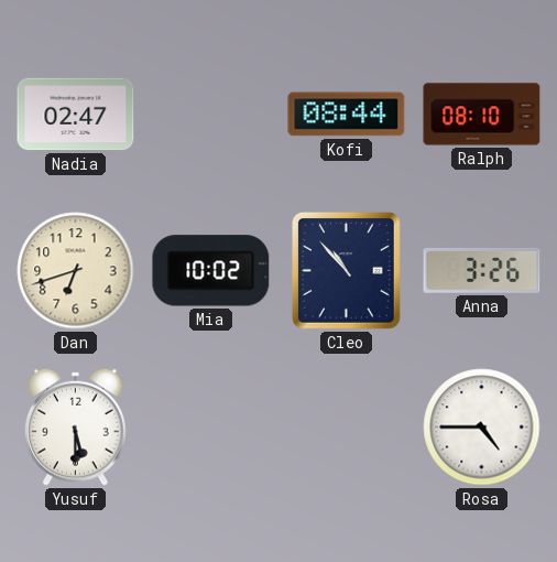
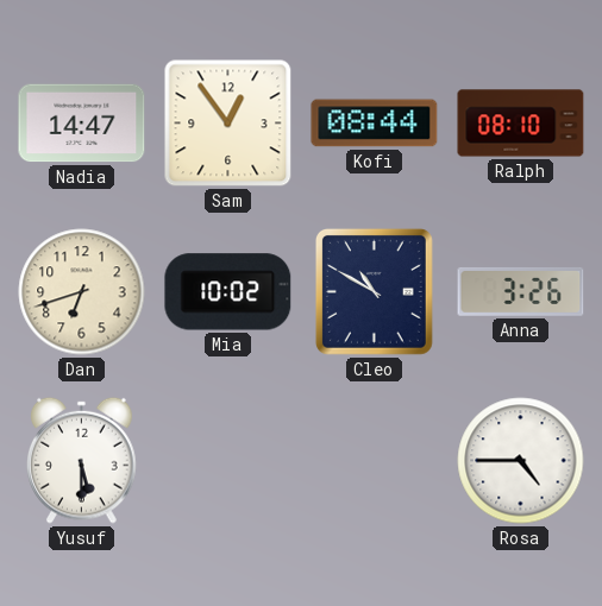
Nadia: 02:47 -> 14:47 (82, 124)
Sam: none -> 12:54 (228, 124)
Cleo: 10:53 -> 10:50 (374, 291)
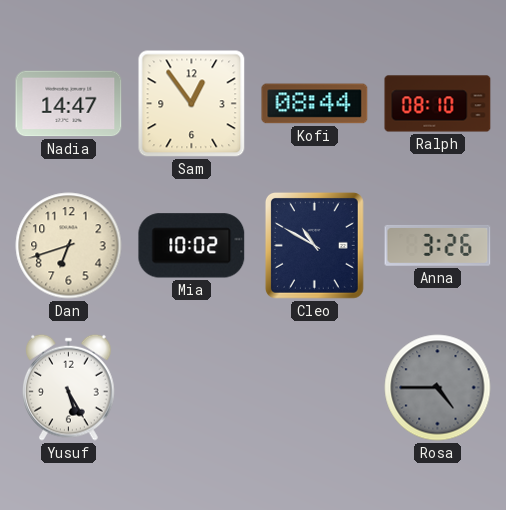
Yusuf: 5:30 -> 5:25 (69, 387)
Rosa dial: white -> grey (438, 388)
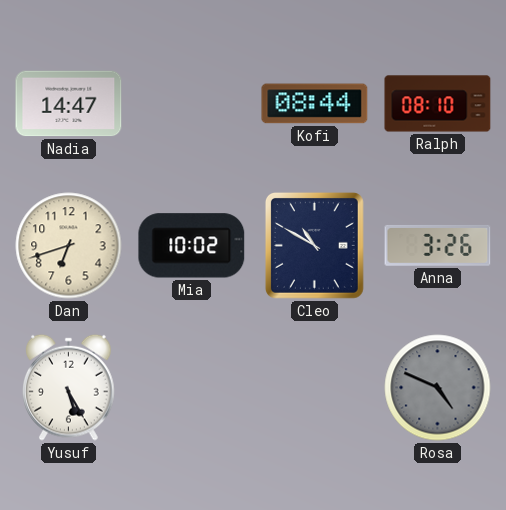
Sam: 12:54 -> none (192, 104)
Rosa: 4:45 -> 4:49 (438, 388)
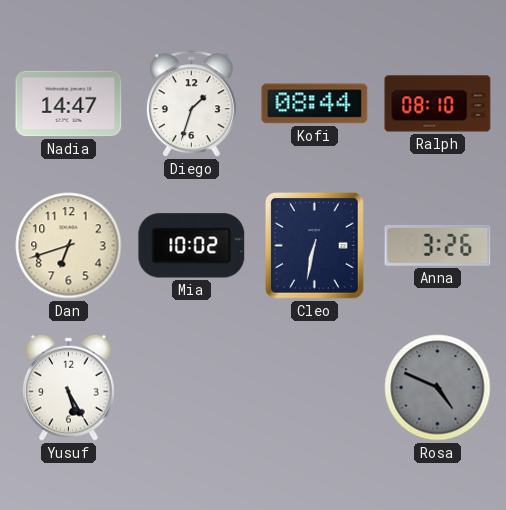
Diego: none -> 1:33 (191, 104)
Cleo: 10:50 -> 6:32 (314, 245)
